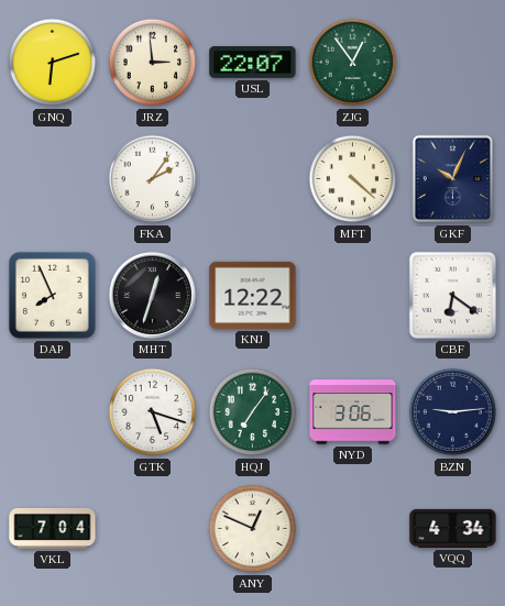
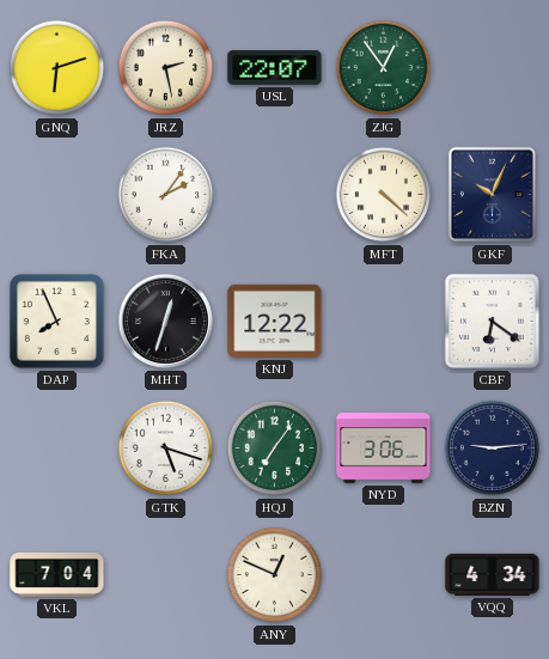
JRZ: 2:59 -> 2:28 (166, 68)
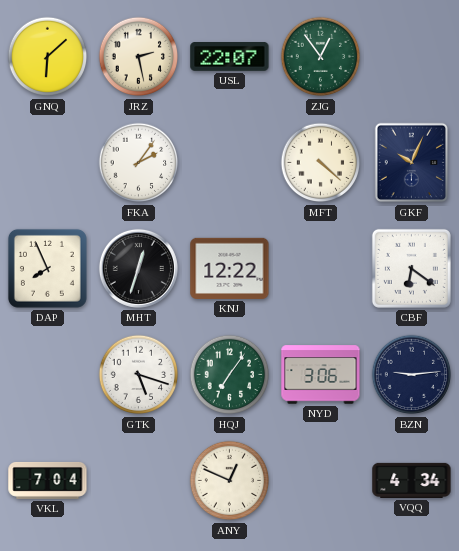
GNQ: 6:12 -> 6:08 (48, 57)
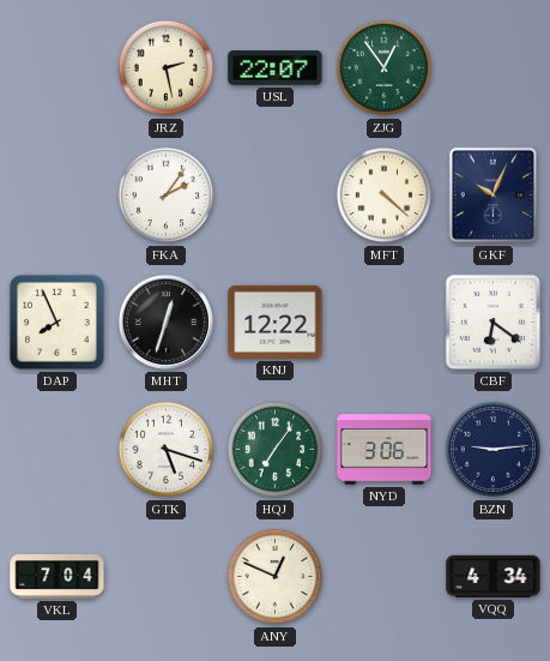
GNQ: 6:08 -> none (48, 57)
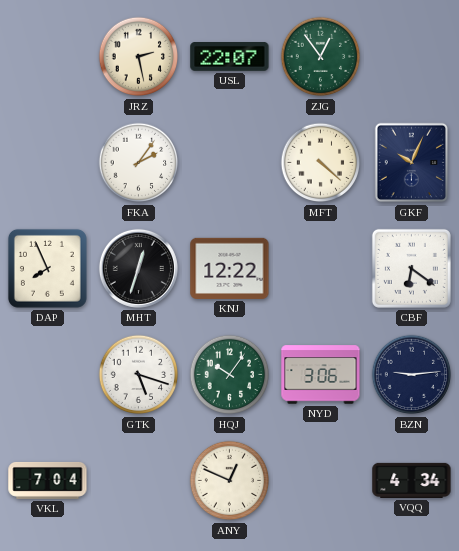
HQJ: 7:06 -> 10:06 (230, 375)
